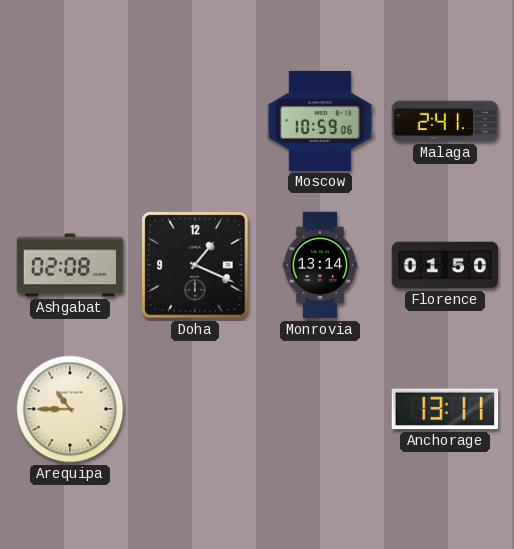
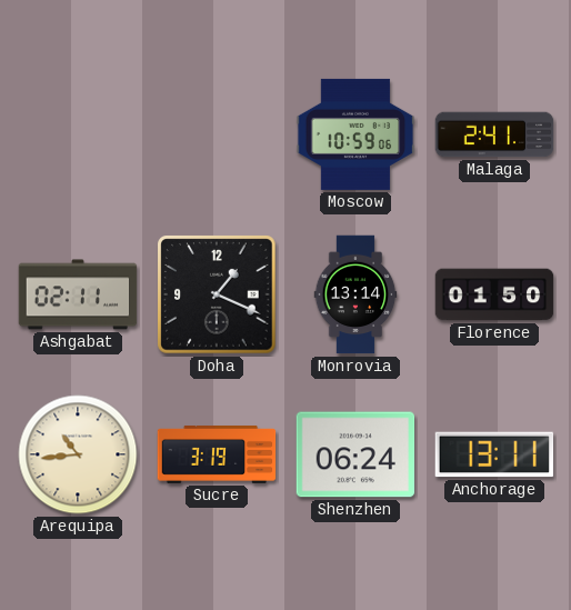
Ashgabat: 02:08 -> 02:11 (78, 294)
Arequipa: 10:45 -> 10:44 (78, 454)
Sucre: none -> 3:19 (217, 454)
Shenzhen: none -> 06:24 (355, 454)
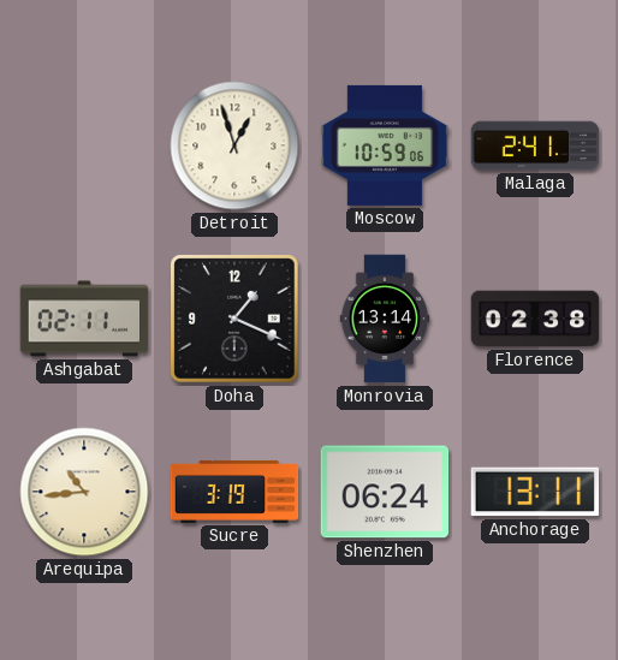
Detroit: none -> 12:57 (234, 145)
Florence: 01:50 -> 02:38 (535, 319)
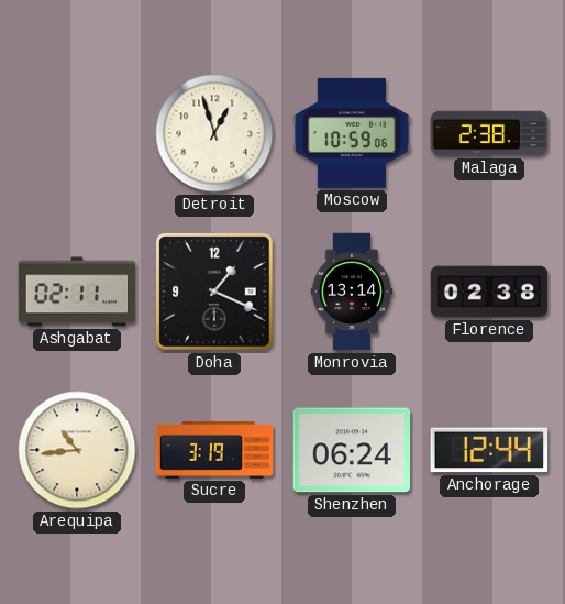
Malaga: 2:41 -> 2:38 (489, 133)
Anchorage: 13:11 -> 12:44 (489, 450)
